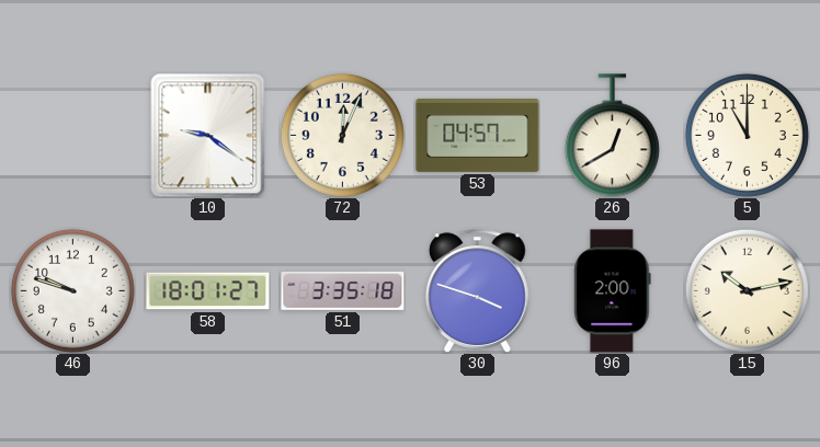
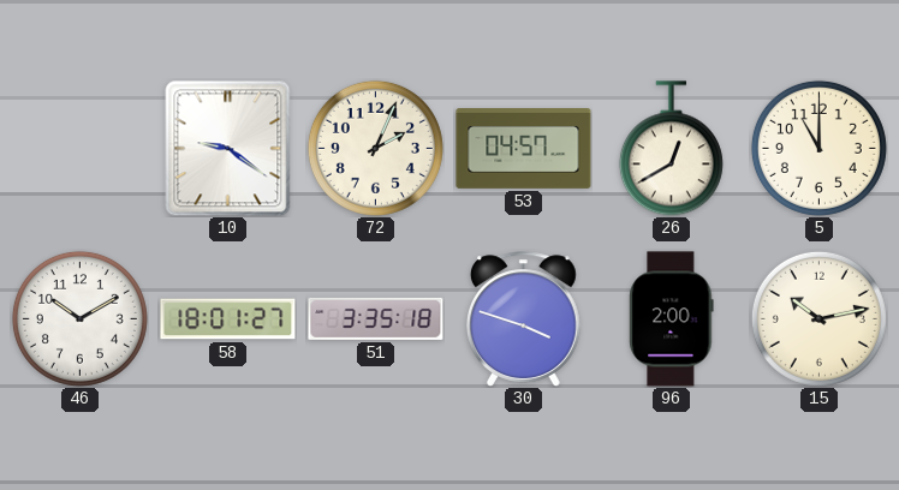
72: 12:04 -> 2:04 (375, 148)
46: 9:48 -> 10:10 (79, 318)
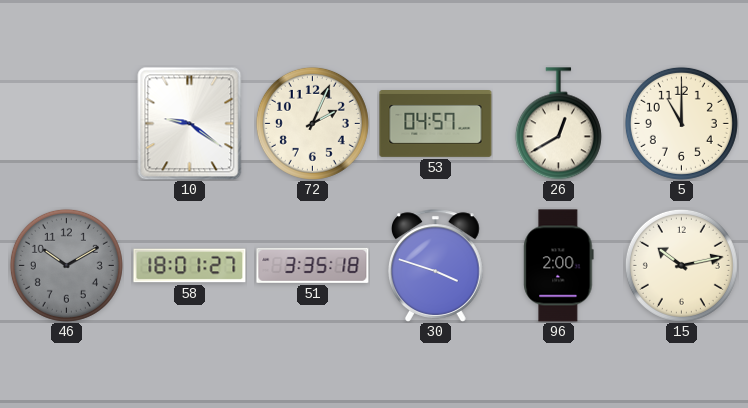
46 dial: white -> grey (66, 265)
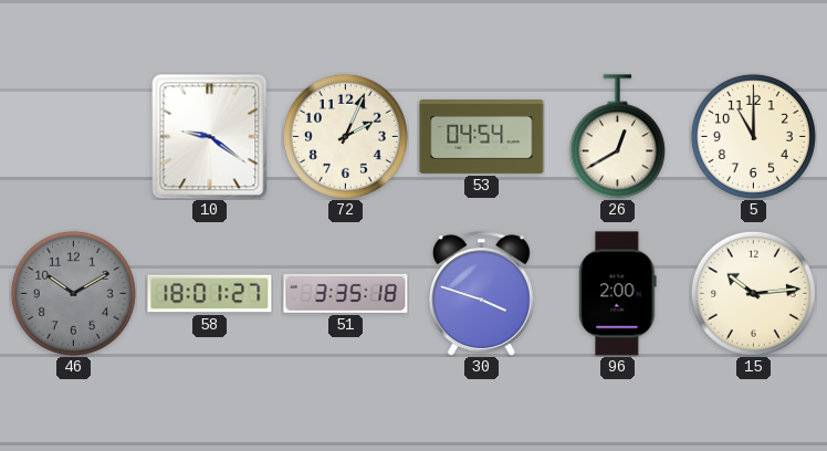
53: 04:57 -> 04:54 (482, 137)
15: 10:13 -> 10:14 (753, 293)
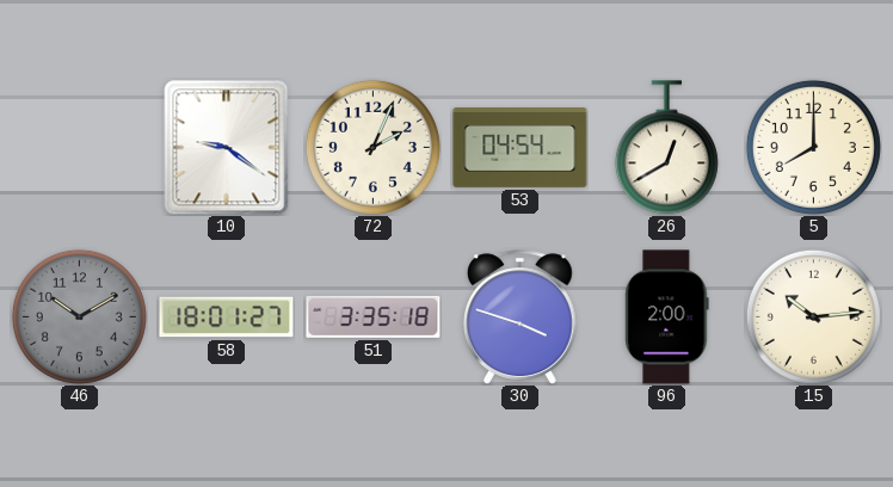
5: 11:00 -> 8:00 (813, 147)
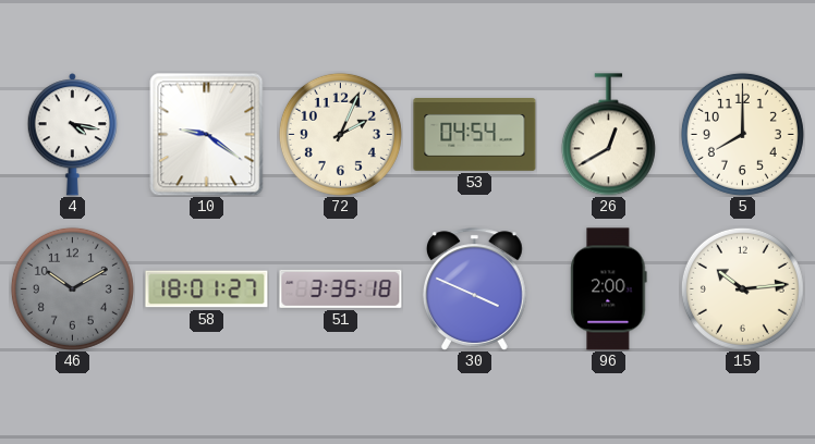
4: none -> 4:17 (72, 135)
30: 3:48 -> 3:49 (474, 289)
